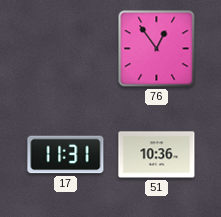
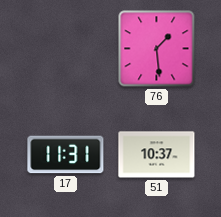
76: 12:54 -> 1:29 (157, 49)
51: 10:36 -> 10:37 (157, 155)
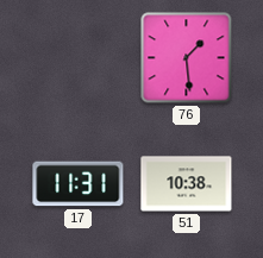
51: 10:37 -> 10:38 (187, 184)
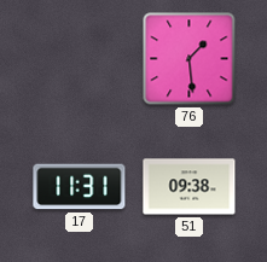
51: 10:38 -> 09:38 (190, 187)
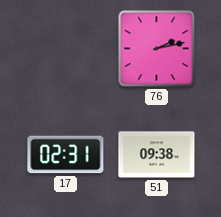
76: 1:29 -> 2:13 (157, 49)
17: 11:31 -> 02:31 (66, 155)
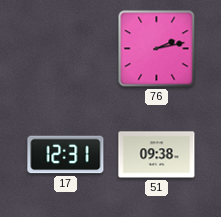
17: 02:31 -> 12:31 (66, 155)
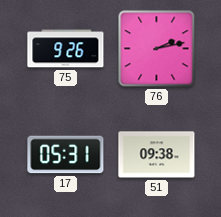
75: none -> 9:26 (66, 49)
17: 12:31 -> 05:31 (66, 155)
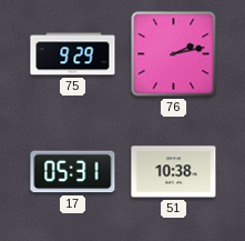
75: 9:26 -> 9:29 (73, 54)
51: 09:38 -> 10:38 (174, 172)
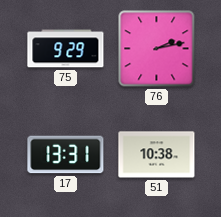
17: 05:31 -> 13:31 (66, 155)
